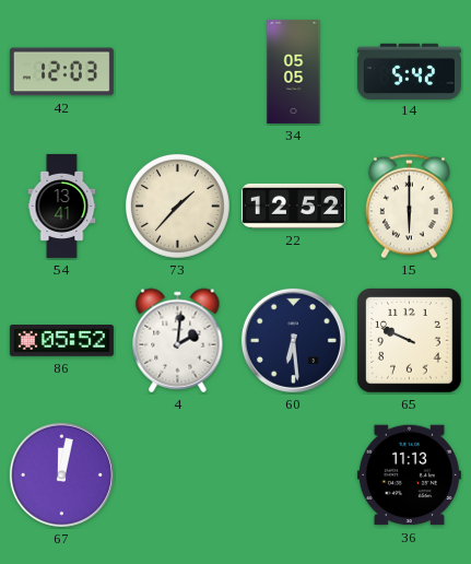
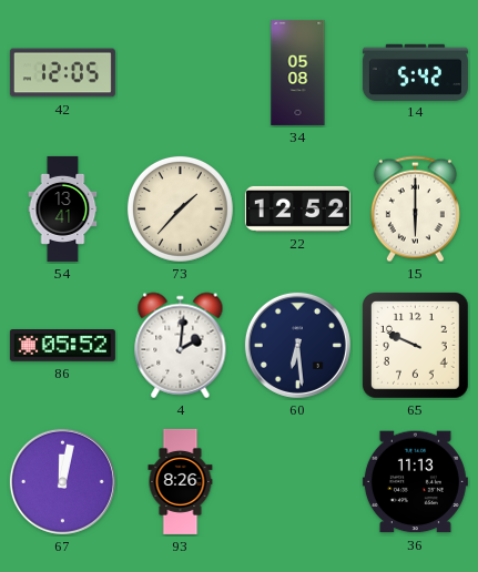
42: 12:03 -> 12:05 (62, 73)
34: 05:05 -> 05:08 (298, 72)
93: none -> 8:26 (181, 481)
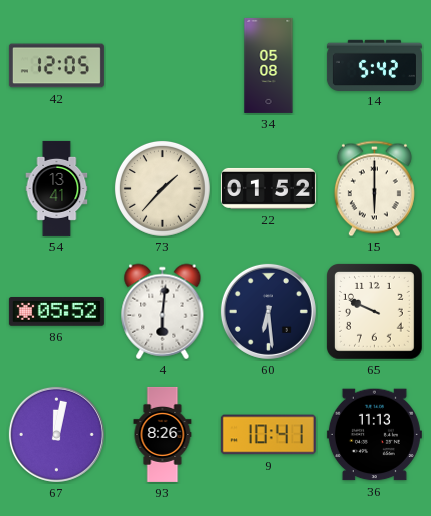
22: 12:52 -> 01:52 (268, 188)
4: 2:01 -> 6:01 (163, 312)
9: none -> 10:41 (268, 435)
